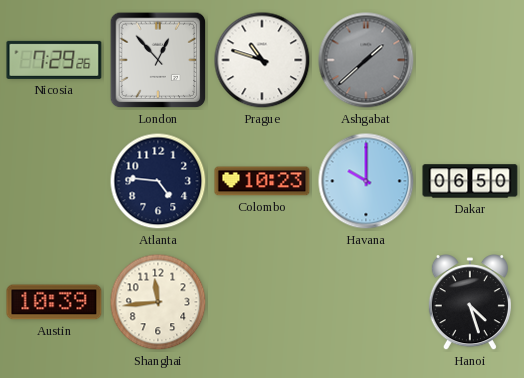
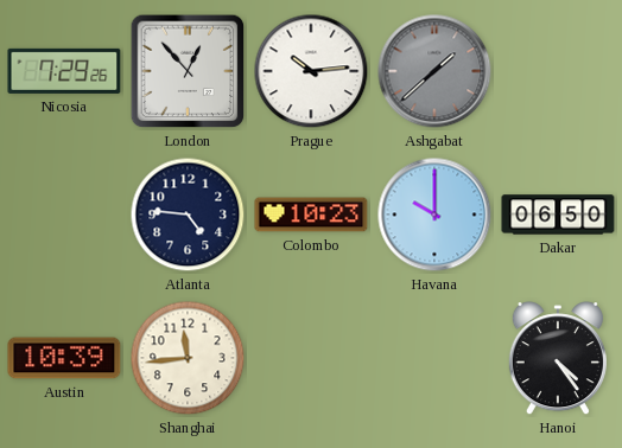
Prague: 10:48 -> 10:14 (311, 71)
Hanoi: 4:27 -> 4:24 (558, 359)
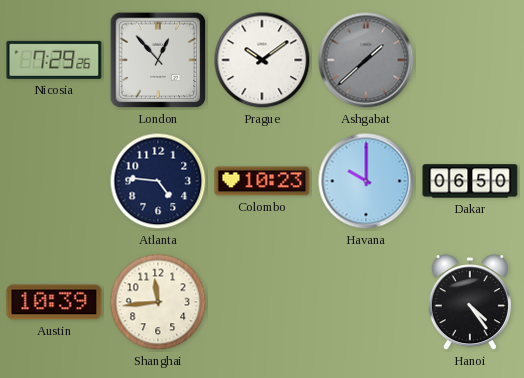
Prague: 10:14 -> 10:09 (262, 60)
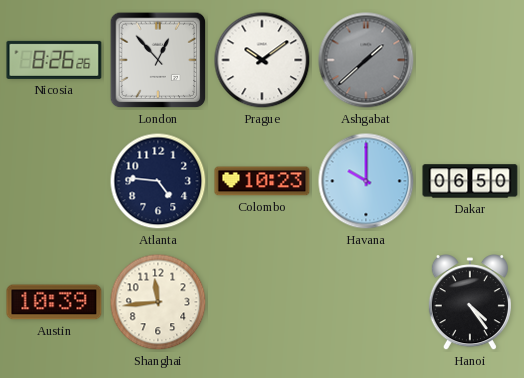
Nicosia: 7:29 -> 8:26 (54, 60)
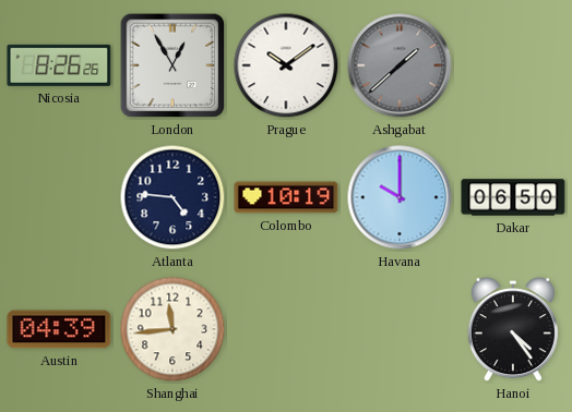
London: 12:53 -> 12:55 (172, 65)
Colombo: 10:23 -> 10:19 (286, 197)
Austin: 10:39 -> 04:39 (59, 329)
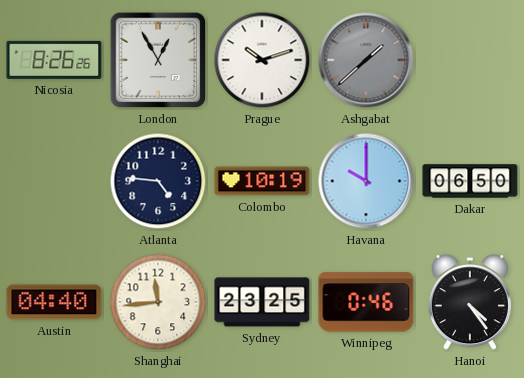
Prague: 10:09 -> 10:12 (262, 60)
Austin: 04:39 -> 04:40 (54, 302)
Sydney: none -> 23:25 (262, 302)
Winnipeg: none -> 0:46 (366, 302)
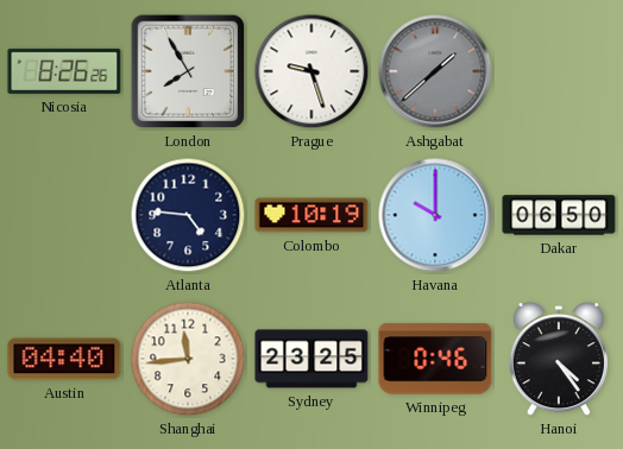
London: 12:55 -> 7:55 (188, 71)
Prague: 10:12 -> 9:27 (311, 71)
